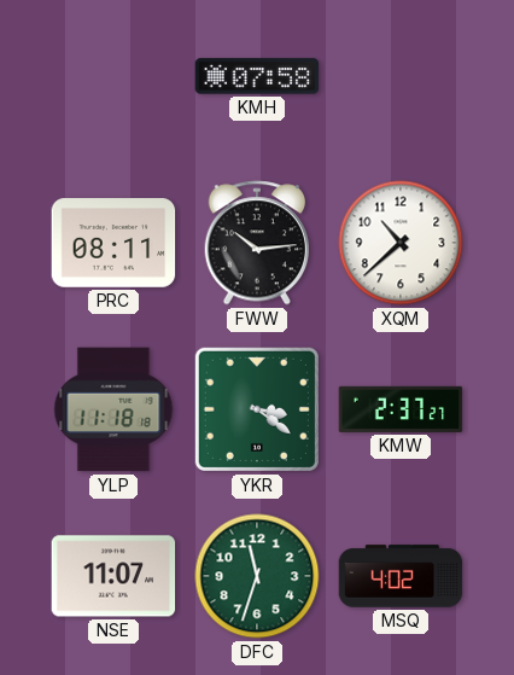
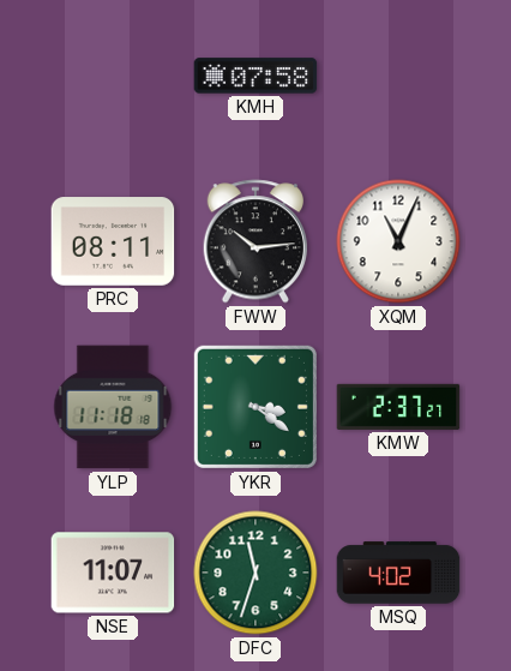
XQM: 10:38 -> 11:04 (398, 241)
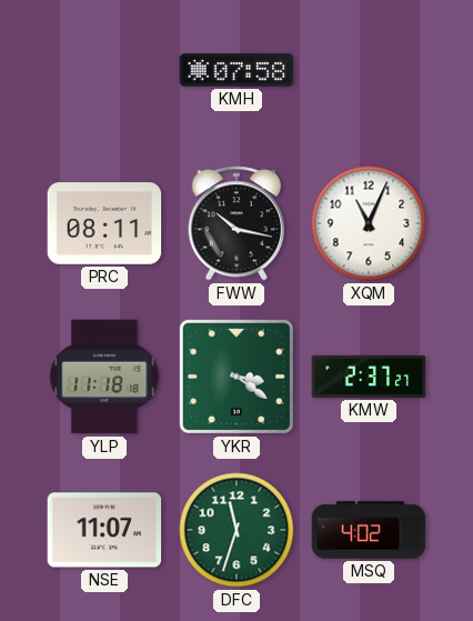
FWW: 10:14 -> 10:17 (236, 223)
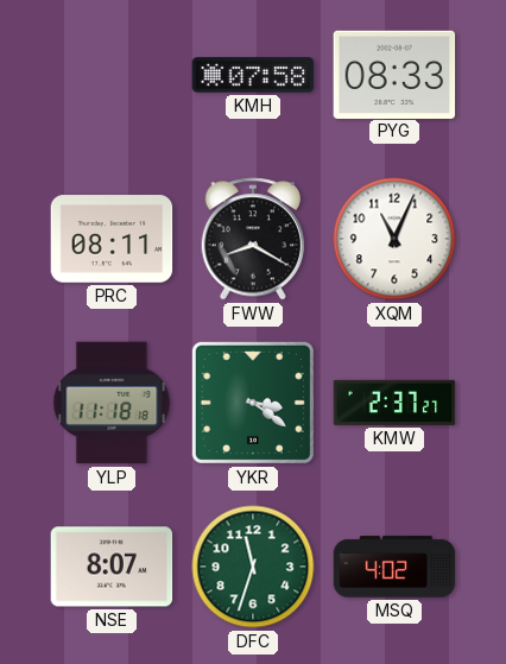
PYG: none -> 08:33 (394, 74)
FWW: 10:17 -> 8:20 (253, 239)
NSE: 11:07 -> 8:07 (112, 567)
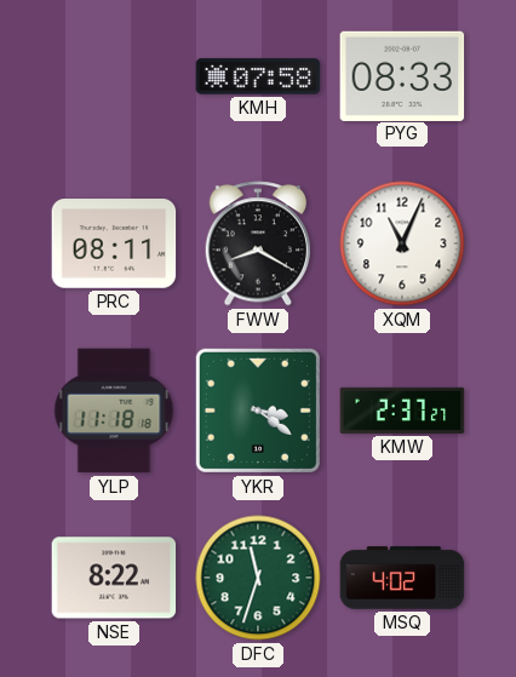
NSE: 8:07 -> 8:22 (114, 578)
